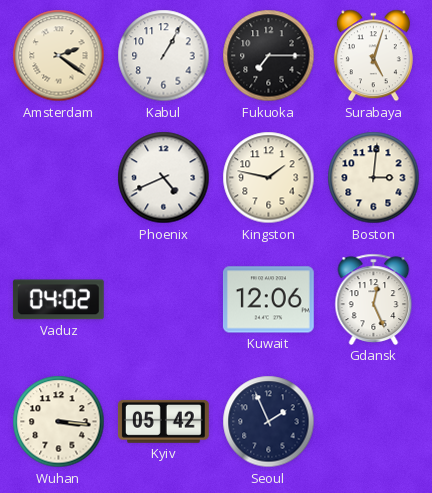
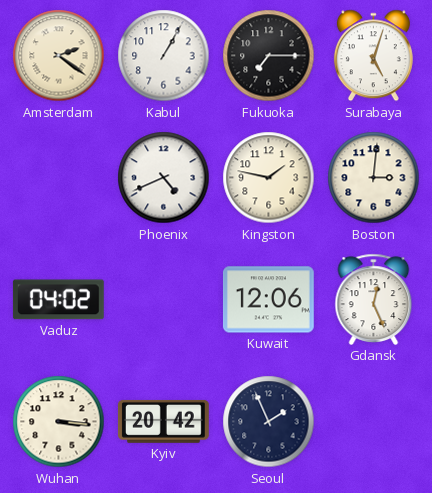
Kyiv: 05:42 -> 20:42 (163, 421)
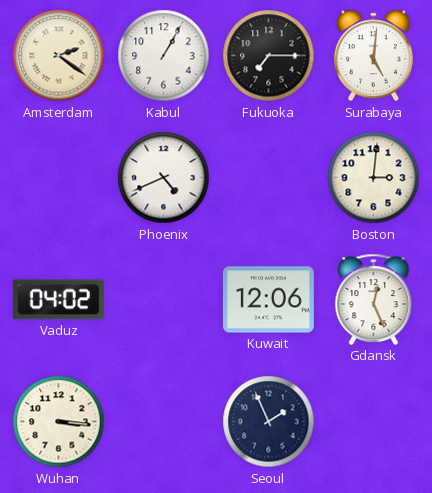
Surabaya: 5:03 -> 5:01 (373, 56)
Kingston: 1:47 -> none (269, 178)
Kyiv: 20:42 -> none (163, 421)
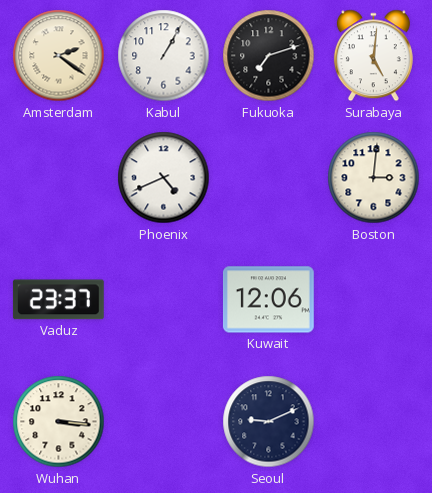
Fukuoka: 7:15 -> 7:12 (269, 56)
Vaduz: 04:02 -> 23:37 (58, 300)
Gdansk: 12:26 -> none (374, 299)
Seoul: 1:56 -> 9:11 (269, 422)
